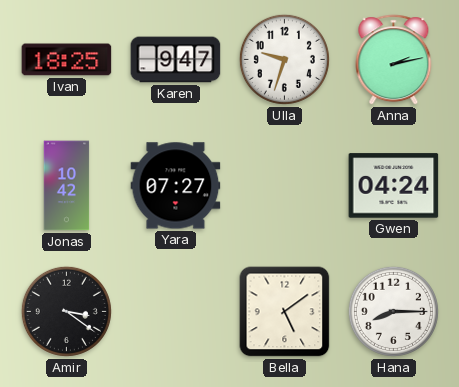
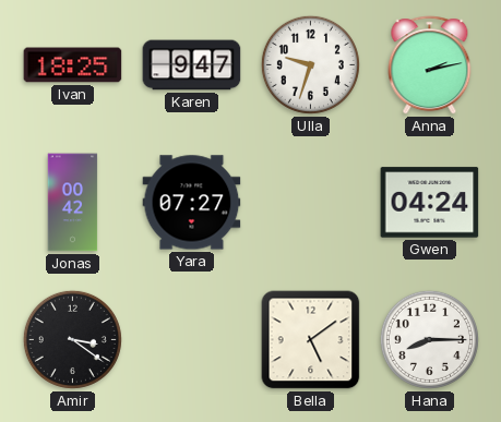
Jonas: 10:42 -> 00:42 (73, 203)
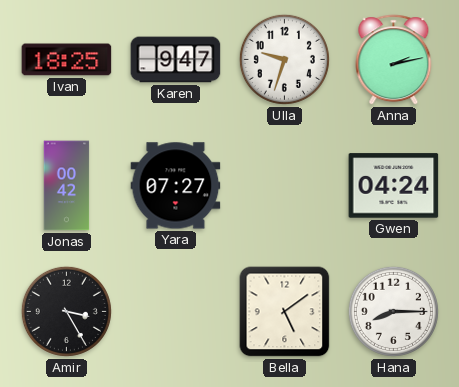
Amir: 3:21 -> 3:25 (66, 311)
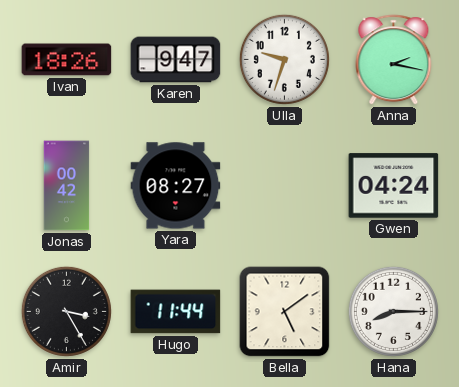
Ivan: 18:25 -> 18:26 (67, 60)
Anna: 2:13 -> 2:17 (394, 60)
Yara: 07:27 -> 08:27 (176, 186)
Hugo: none -> 11:44 (176, 312)
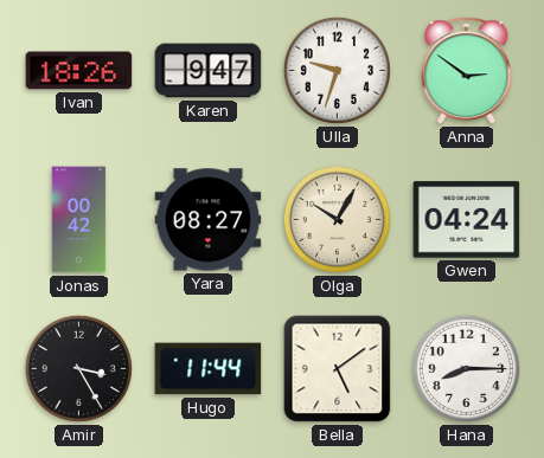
Anna: 2:17 -> 2:51 (467, 71)
Olga: none -> 10:05 (337, 219)
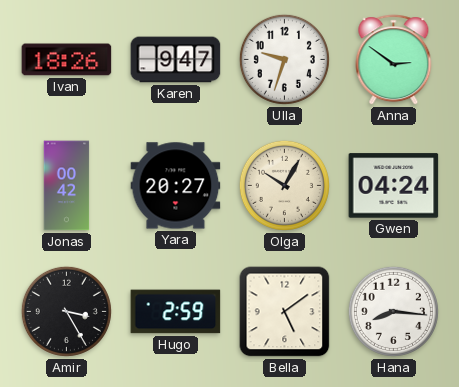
Yara: 08:27 -> 20:27 (176, 186)
Hugo: 11:44 -> 2:59 (176, 312)
Hana: 8:15 -> 8:16 (393, 311)
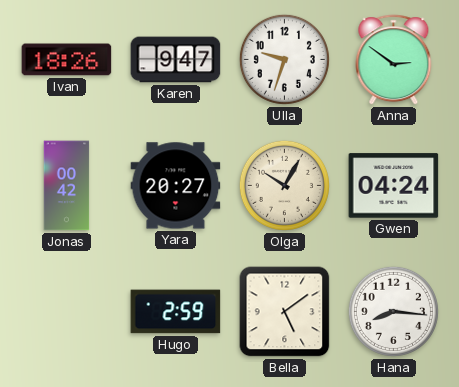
Amir: 3:25 -> none (66, 311)
